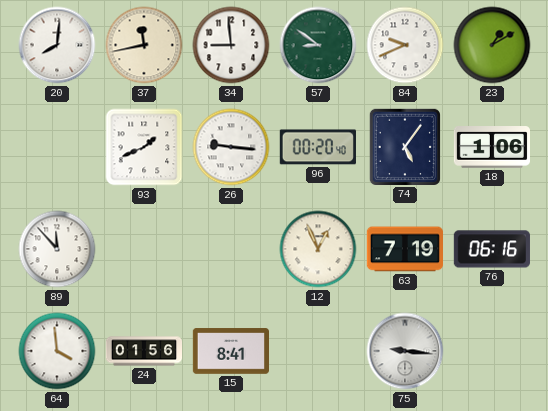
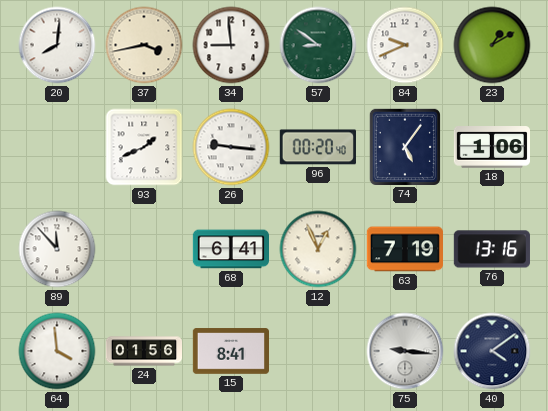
37: 11:43 -> 3:43 (144, 45)
68: none -> 6:41 (230, 249)
76: 06:16 -> 13:16 (491, 249)
40: none -> 4:09 (492, 351)
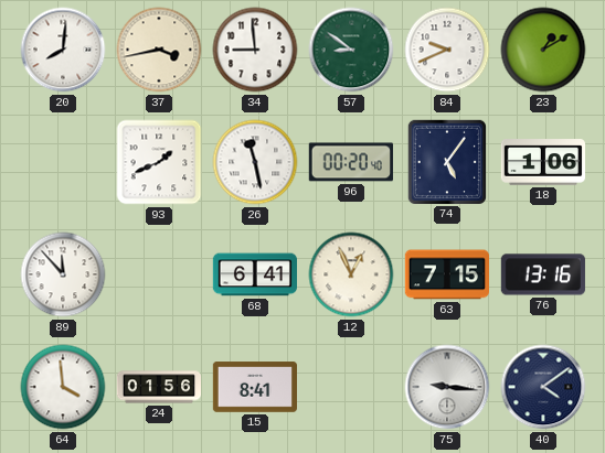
26: 9:16 -> 11:28 (255, 162)
63: 7:19 -> 7:15 (446, 274)
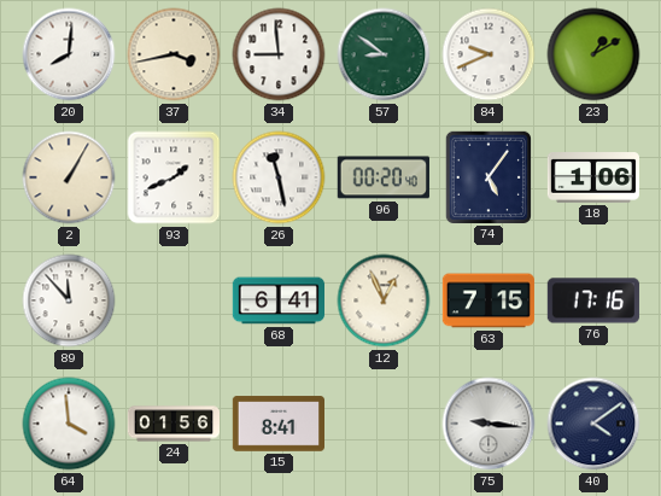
2: none -> 1:05 (69, 177)
76: 13:16 -> 17:16 (592, 300)
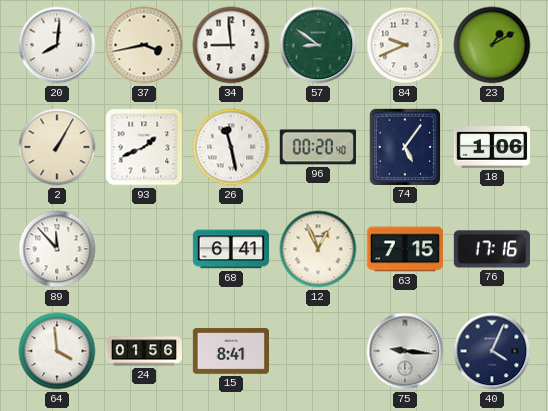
40: 4:09 -> 4:04 (492, 351)
